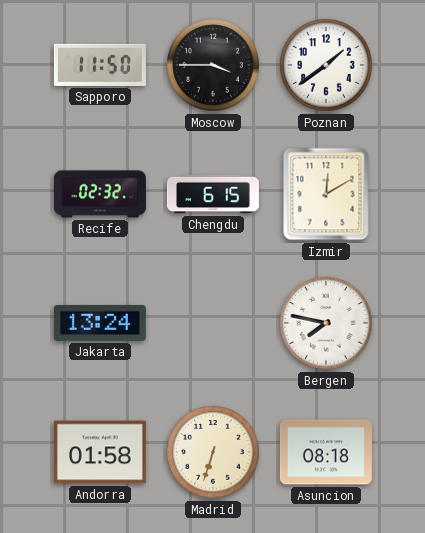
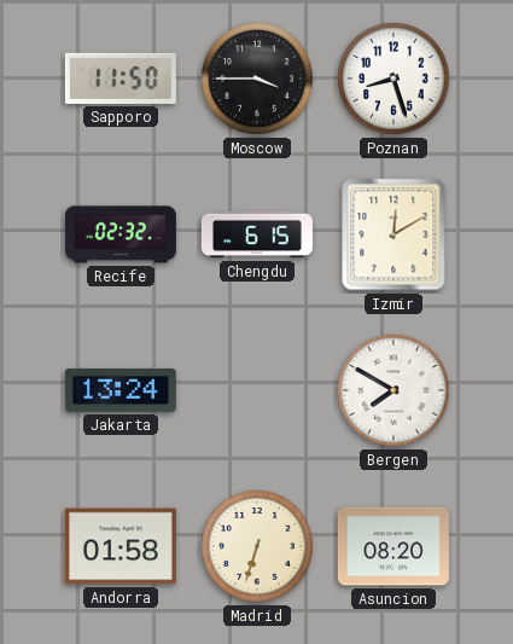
Poznan: 1:39 -> 8:27 (394, 79)
Bergen: 7:47 -> 7:50 (394, 390)
Asuncion: 08:18 -> 08:20 (394, 546)
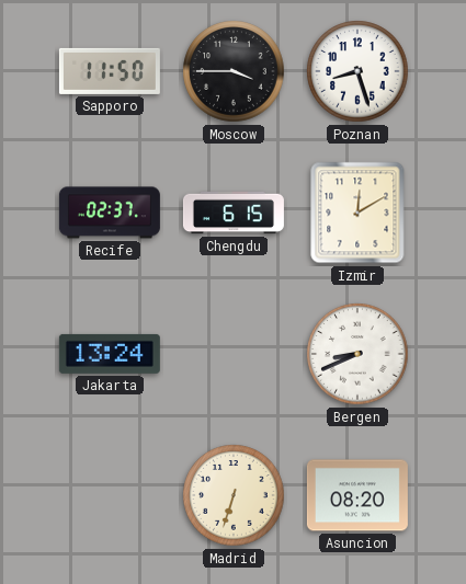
Recife: 02:32 -> 02:37 (110, 213)
Bergen: 7:50 -> 8:41 (357, 354)
Andorra: 01:58 -> none (121, 546)
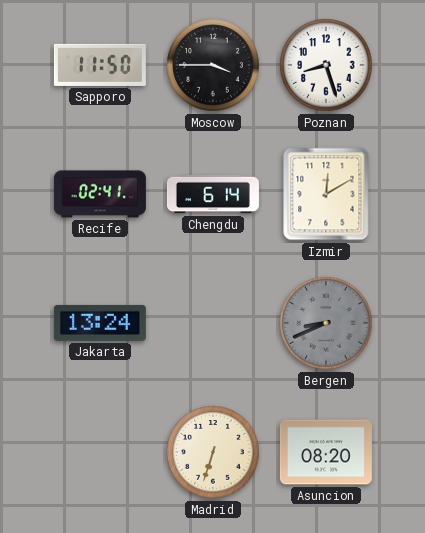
Recife: 02:37 -> 02:41 (100, 194)
Chengdu: 6:15 -> 6:14 (213, 194)
Bergen dial: white -> grey (326, 323)
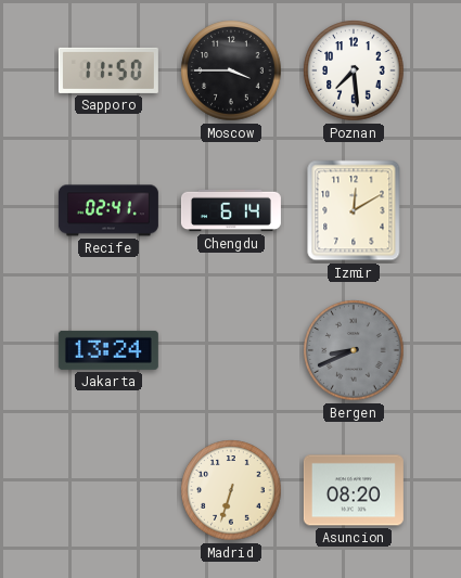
Poznan: 8:27 -> 7:29 (354, 70)
